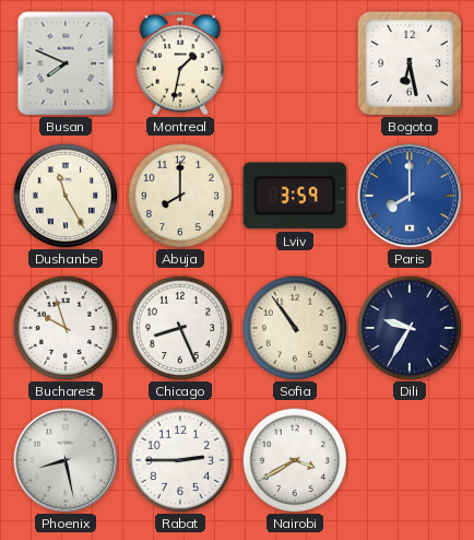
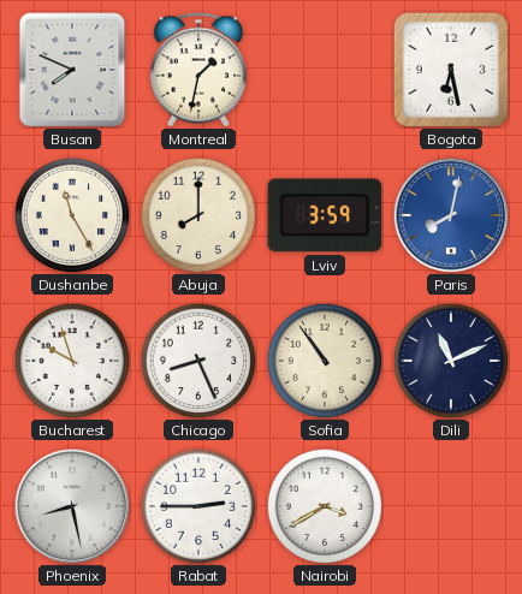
Paris: 8:00 -> 8:02 (451, 215)
Dili: 9:35 -> 11:11 (451, 361)
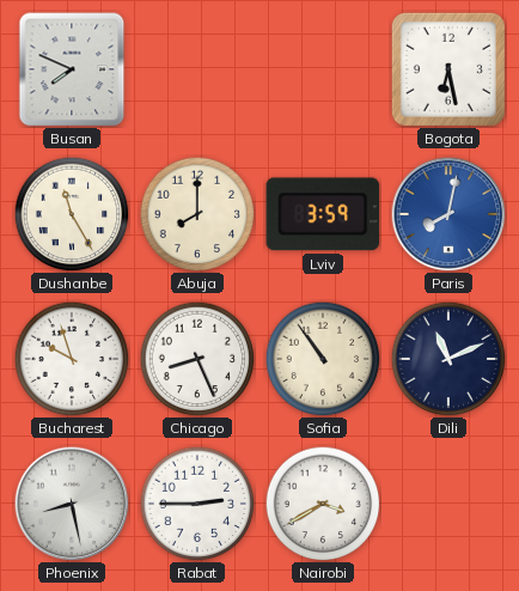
Montreal: 1:32 -> none (198, 70)
